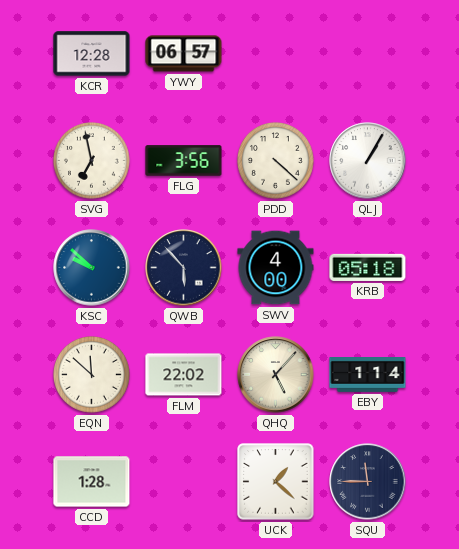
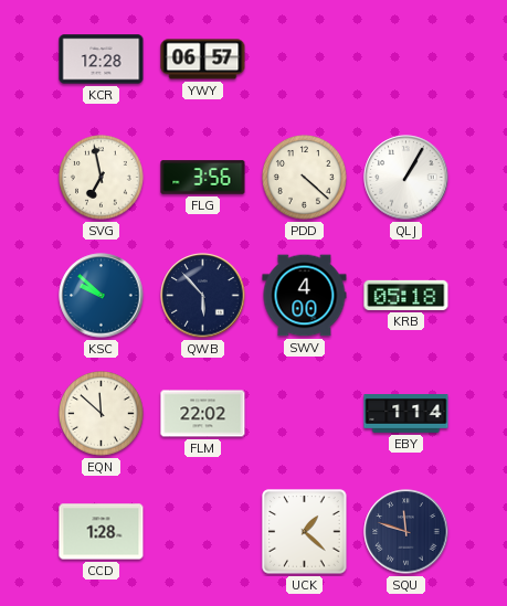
QHQ: 5:07 -> none (276, 375)
SQU: 11:45 -> 11:48 (406, 532)
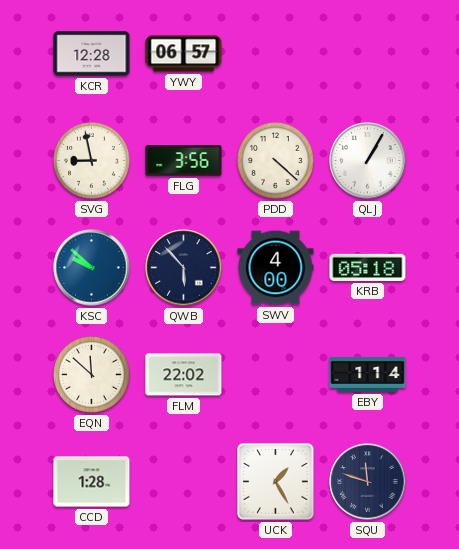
SVG: 6:58 -> 8:58 (92, 161)
UCK: 1:22 -> 1:25 (276, 482)
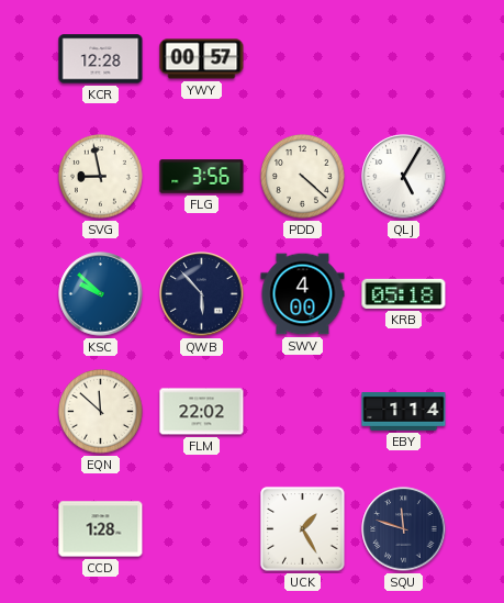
YWY: 06:57 -> 00:57 (202, 59)
QLJ: 1:05 -> 5:05 (404, 177)
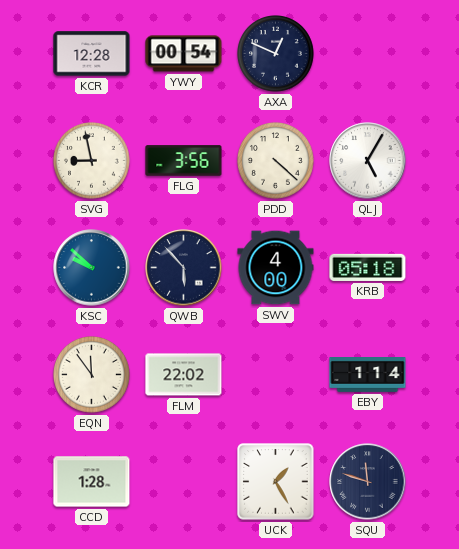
YWY: 00:57 -> 00:54 (184, 54)
AXA: none -> 12:49 (276, 54)
EQN: 11:52 -> 11:54 (92, 375)
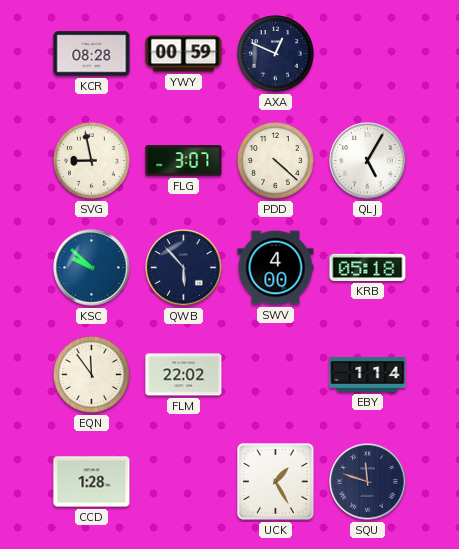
KCR: 12:28 -> 08:28 (92, 54)
YWY: 00:54 -> 00:59 (184, 54)
FLG: 3:56 -> 3:07 (184, 161)
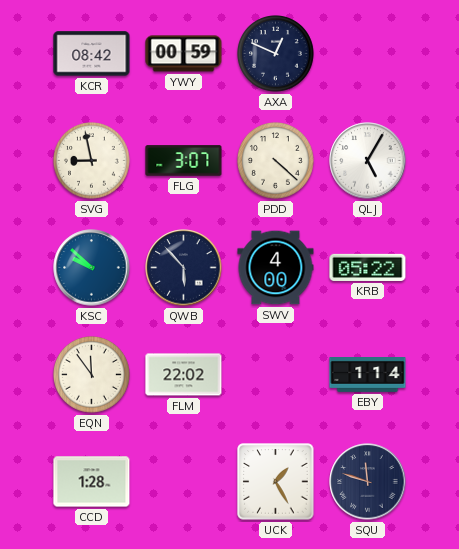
KCR: 08:28 -> 08:42 (92, 54)
KRB: 05:18 -> 05:22 (368, 267)
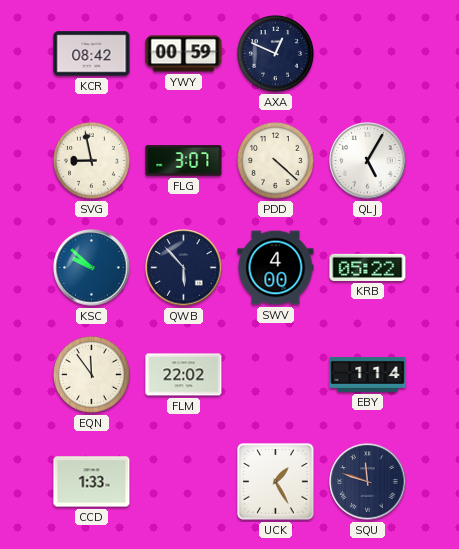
CCD: 1:28 -> 1:33 (92, 482)
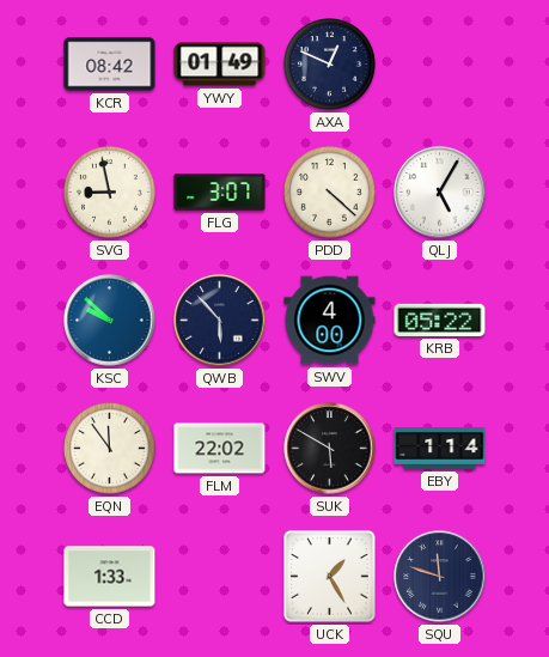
YWY: 00:59 -> 01:49 (220, 65)
SUK: none -> 5:50 (330, 449)
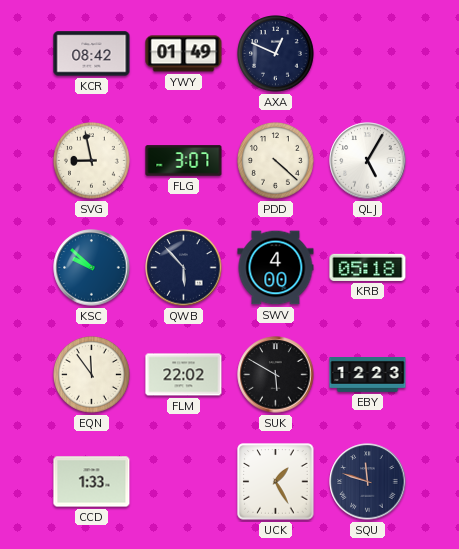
KRB: 05:22 -> 05:18 (368, 267)
EBY: 1:14 -> 12:23 (368, 375)
